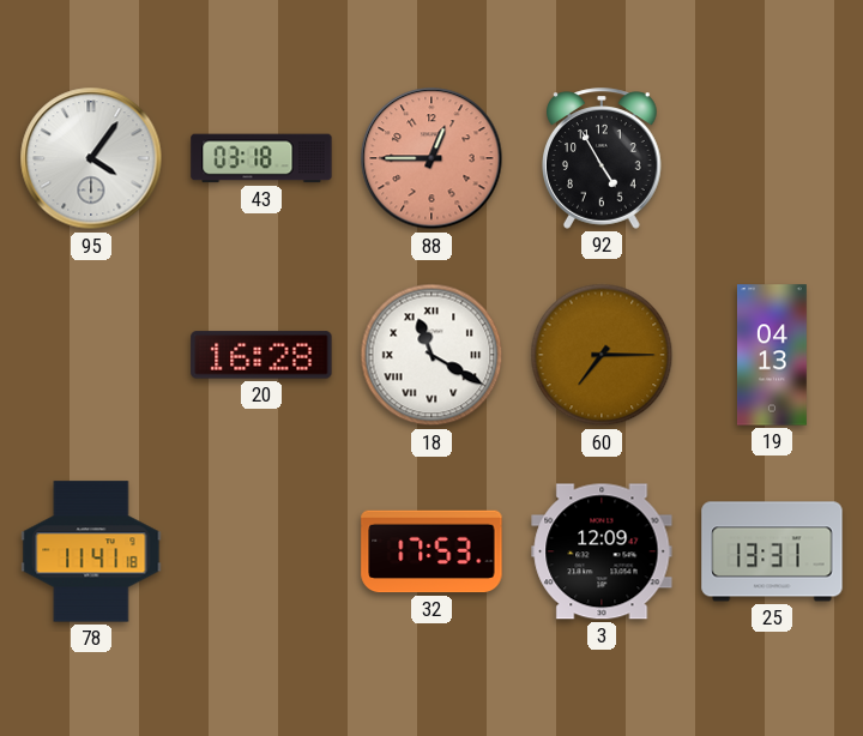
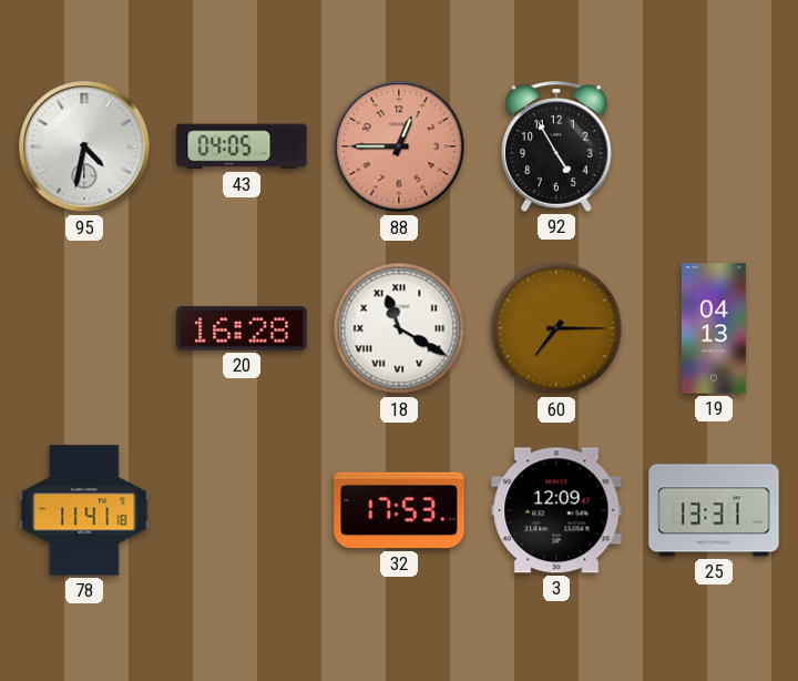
95: 4:06 -> 4:32 (84, 146)
43: 03:18 -> 04:05 (242, 146)
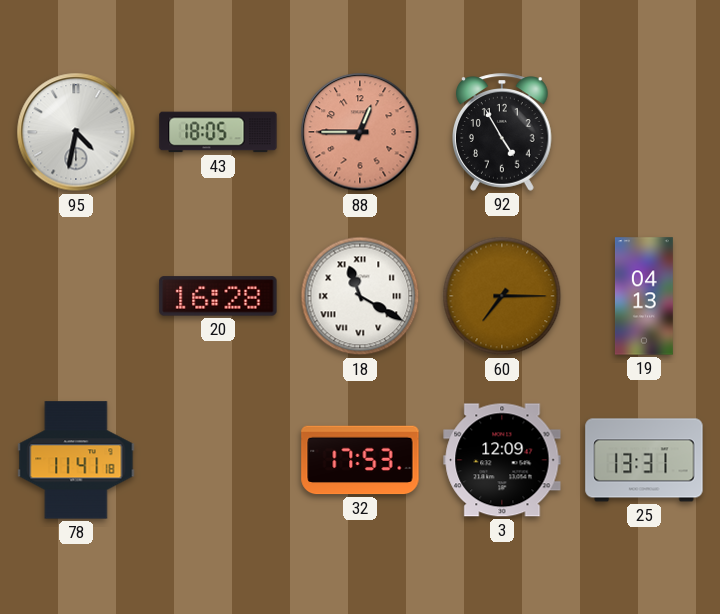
43: 04:05 -> 18:05 (218, 132)
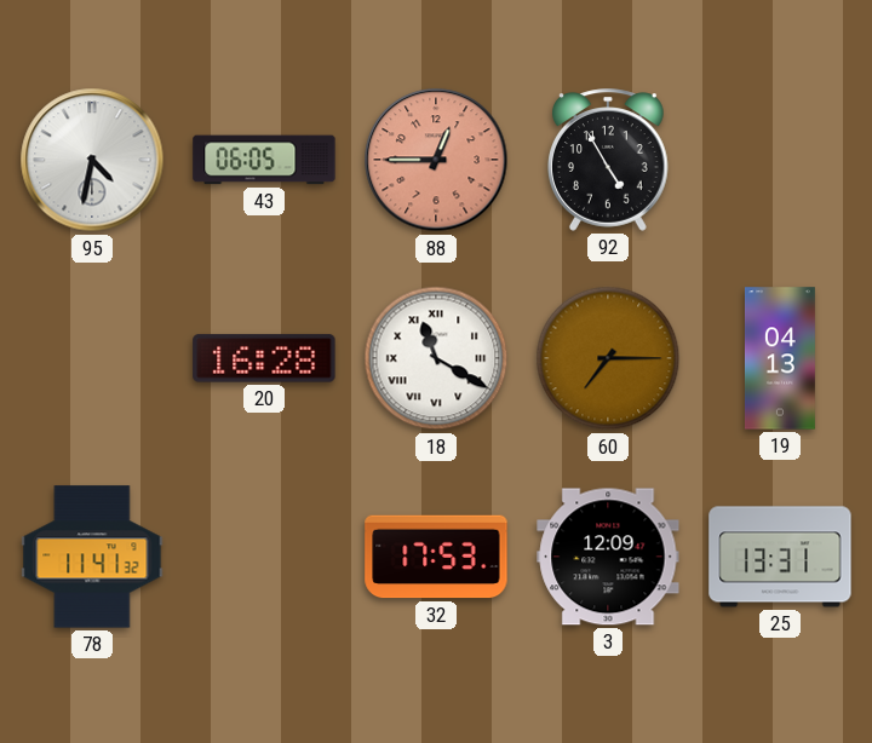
43: 18:05 -> 06:05 (264, 160)
78: 11:41:18 -> 11:41:32 (92, 557)
